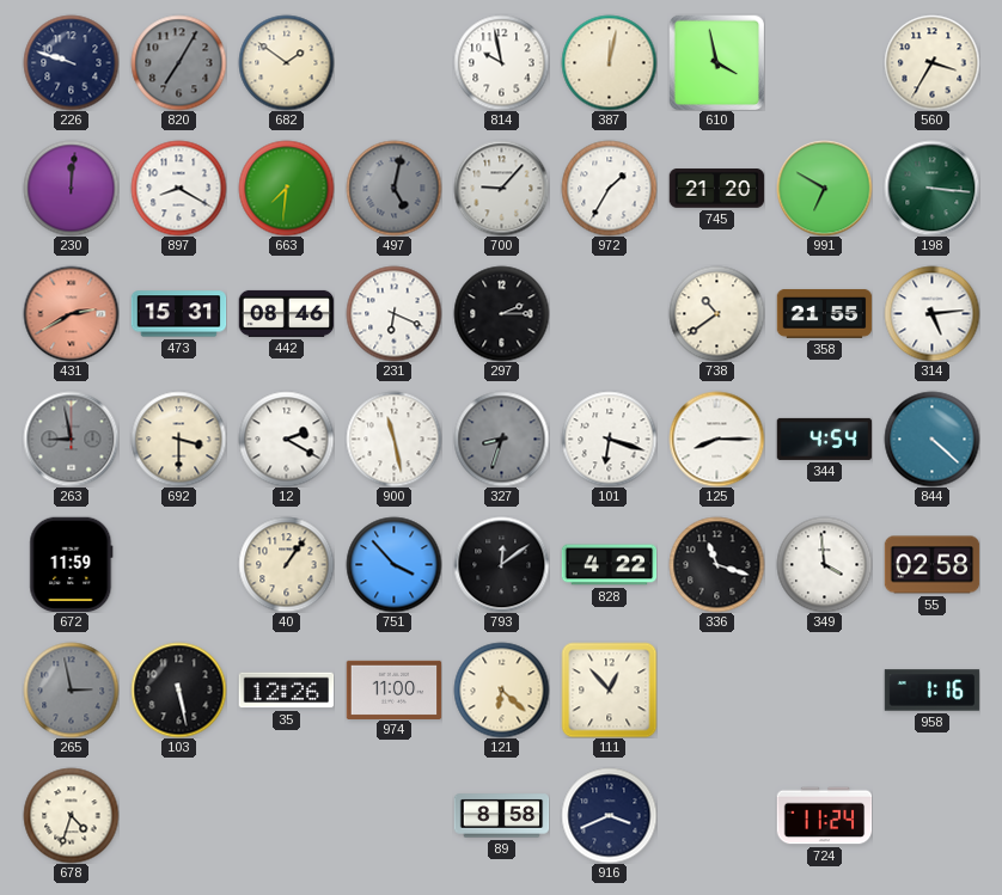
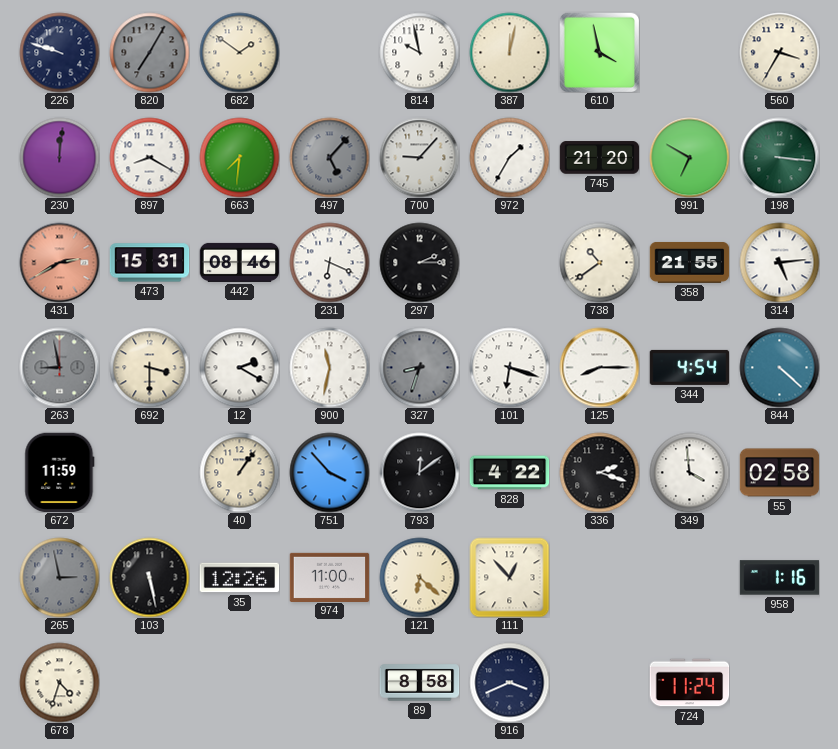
497: 5:02 -> 5:07 (329, 157)
900: 11:28 -> 11:32 (329, 367)
336: 11:18 -> 2:18 (599, 472)
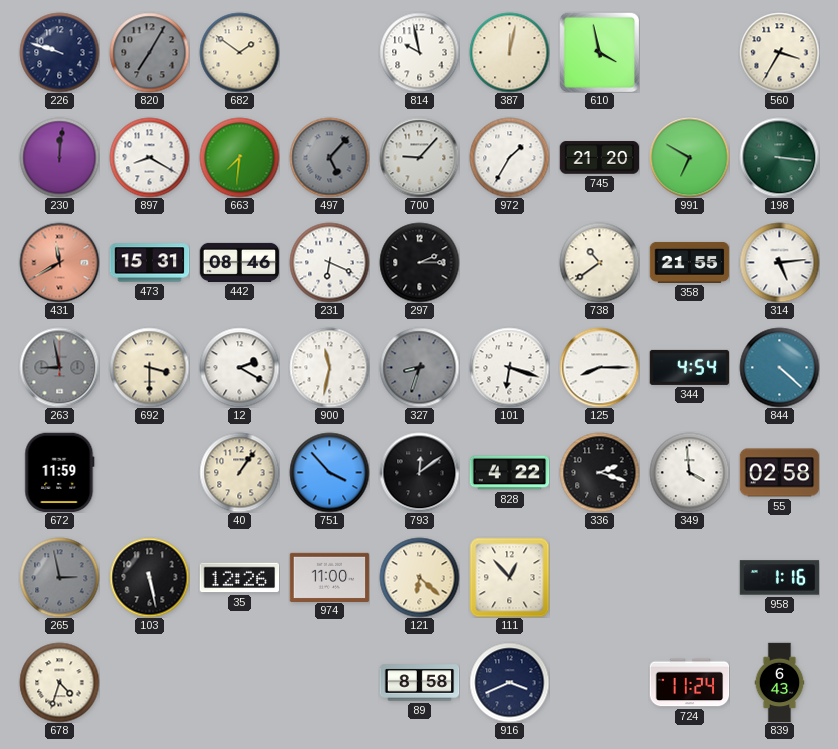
431: 2:40 -> 11:40 (59, 262)
839: none -> 6:43 (780, 682)
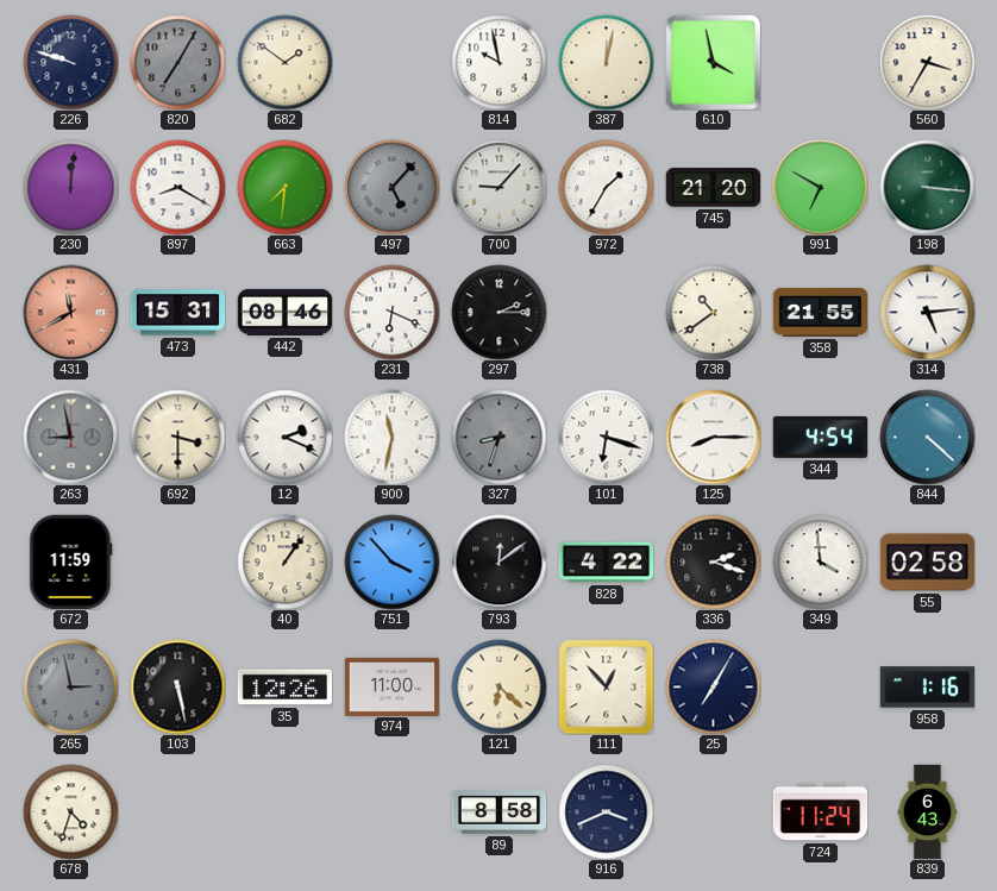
12: 2:20 -> 2:19 (284, 437)
25: none -> 7:05 (713, 686)
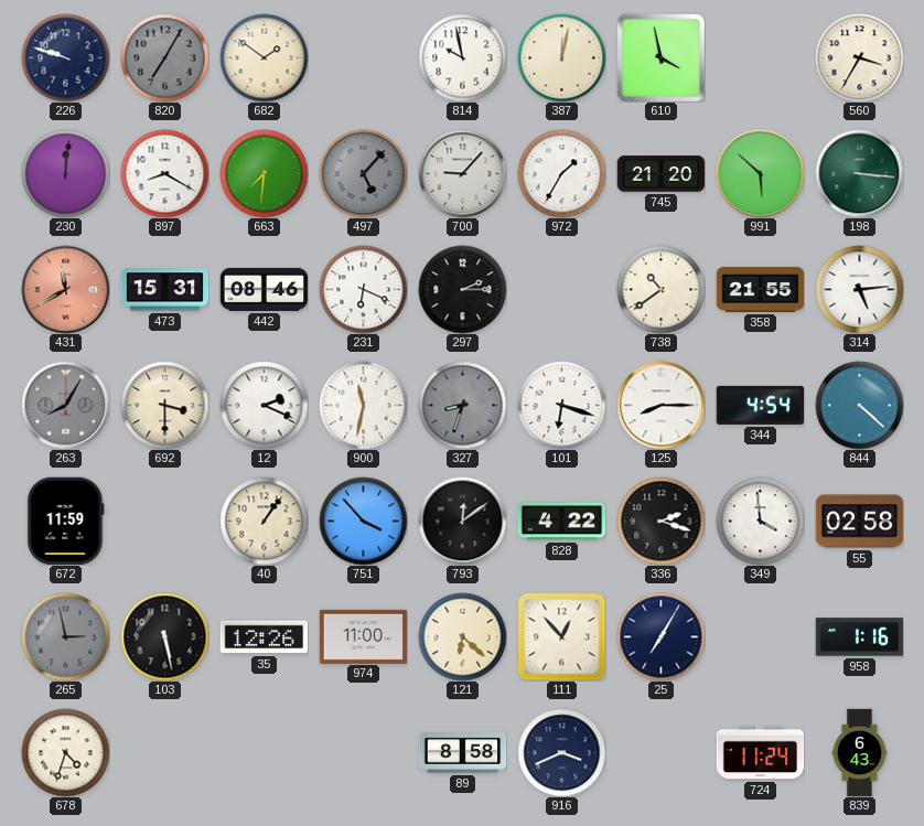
991: 6:50 -> 5:52 (760, 173)
263: 8:58 -> 8:05 (65, 405)
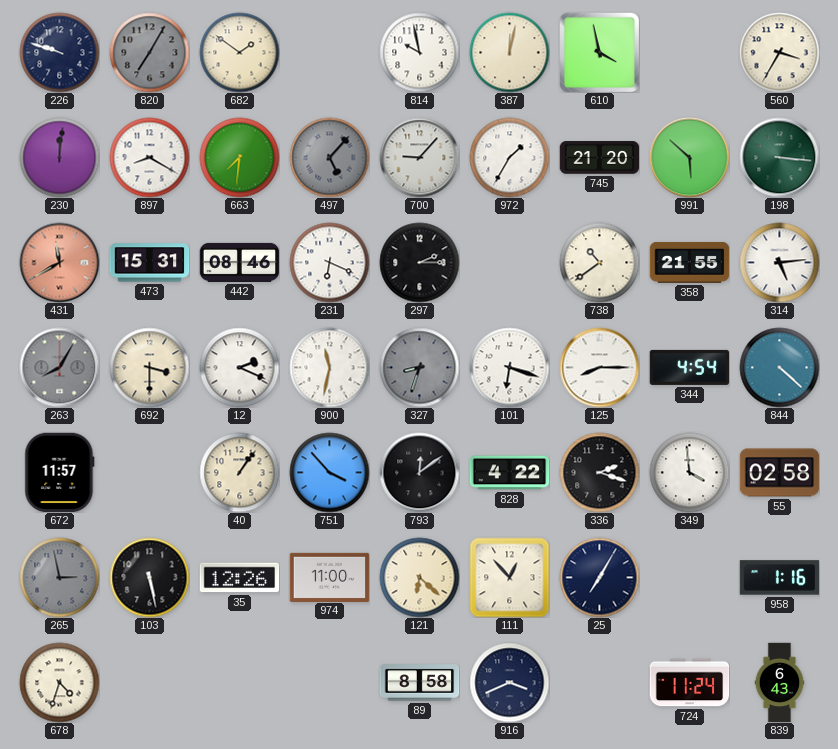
672: 11:59 -> 11:57 (60, 472)
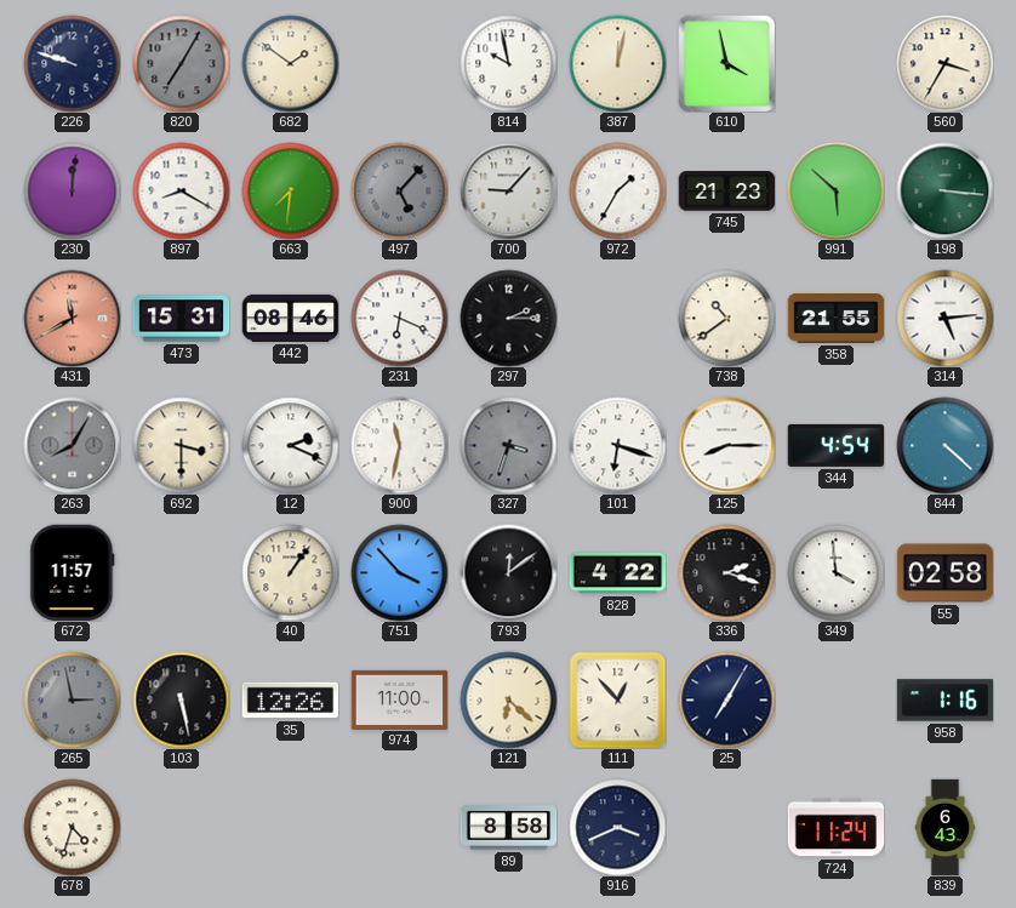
745: 21:20 -> 21:23 (726, 192)
327: 8:33 -> 3:33 (508, 445)
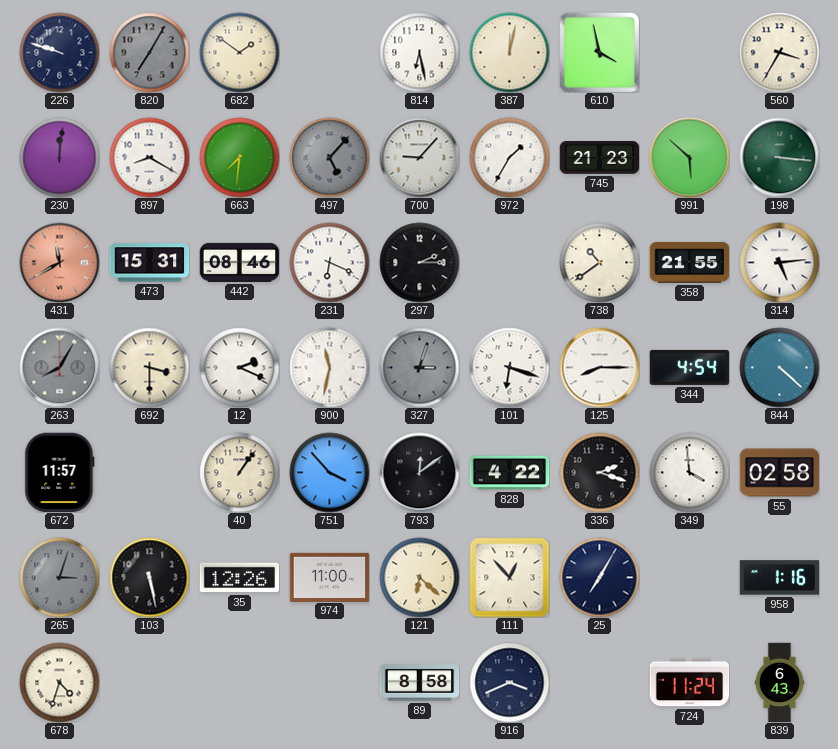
814: 9:58 -> 6:28 (419, 52)
327: 3:33 -> 3:03 (419, 367)
265: 2:58 -> 3:03 (59, 577)
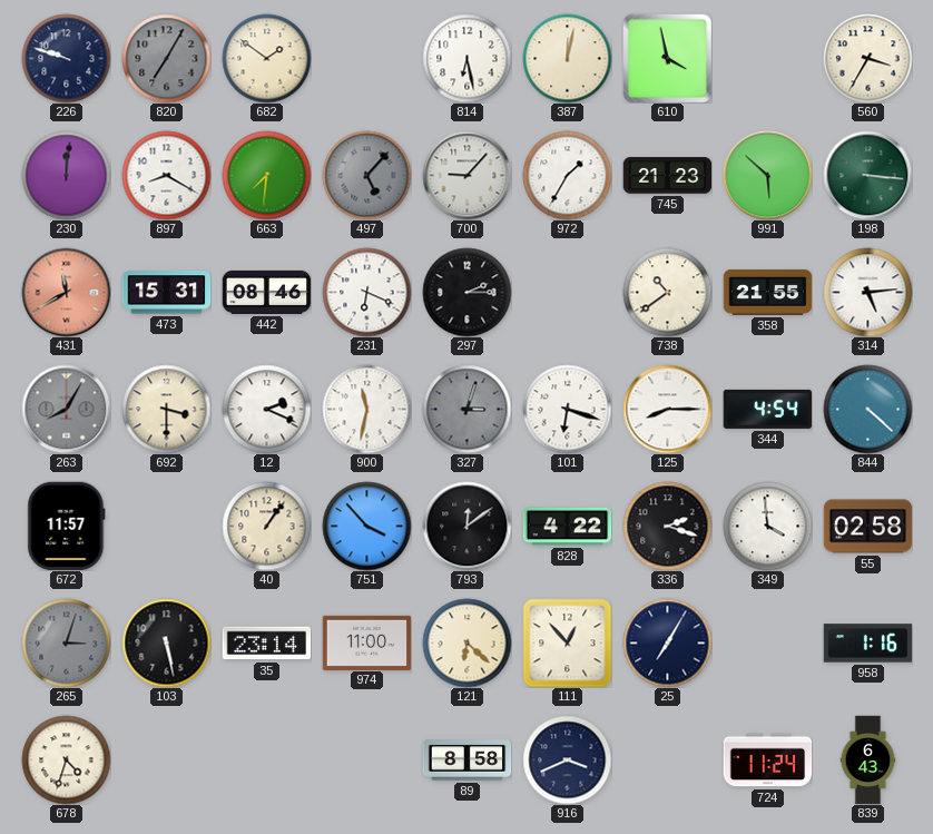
35: 12:26 -> 23:14 (266, 644)
